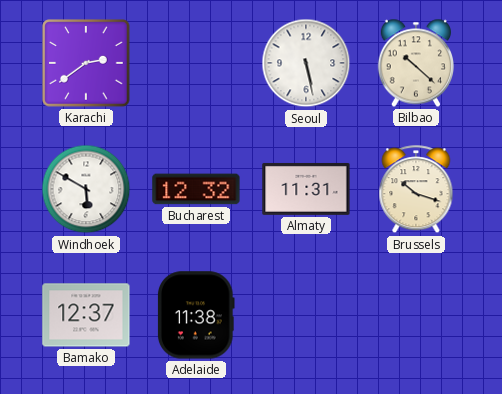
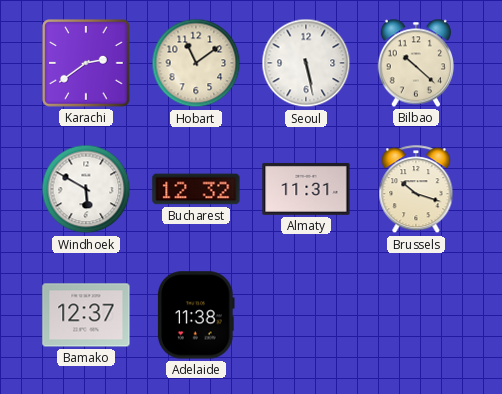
Hobart: none -> 11:09 (196, 63)
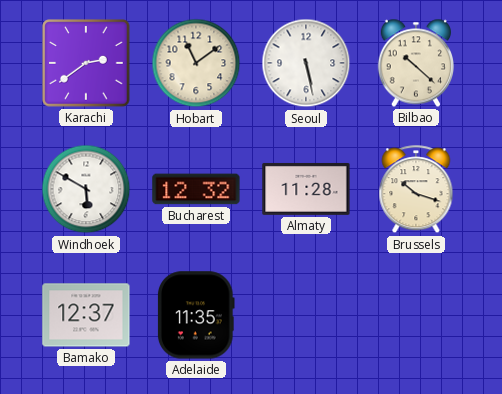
Almaty: 11:31 -> 11:28 (306, 189)
Adelaide: 11:38 -> 11:35 (196, 315)
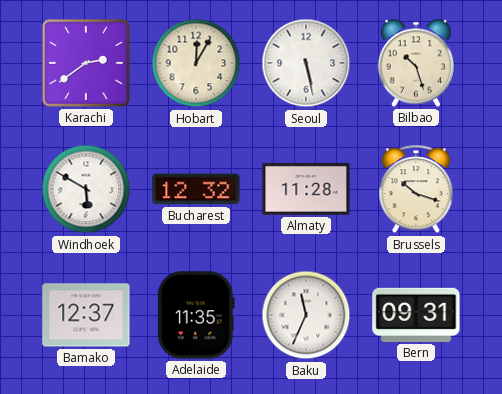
Hobart: 11:09 -> 12:05 (196, 63)
Bilbao: 10:22 -> 10:27 (415, 63)
Baku: none -> 11:34 (306, 315)
Bern: none -> 09:31 (416, 315)
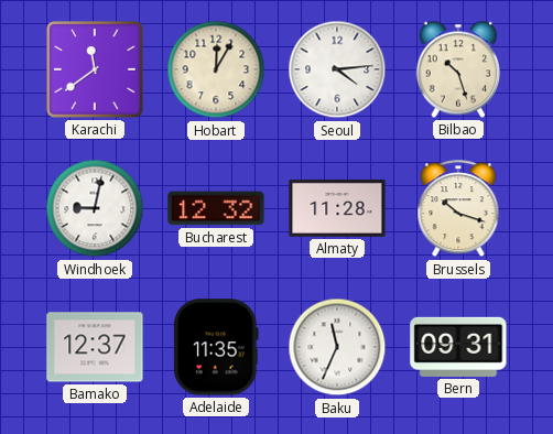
Karachi: 2:39 -> 11:39 (95, 69)
Seoul: 5:28 -> 4:14 (337, 69)
Windhoek: 5:50 -> 9:02 (95, 208)
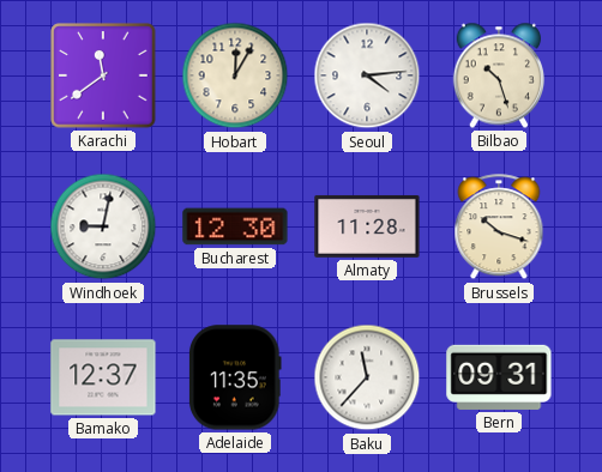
Bucharest: 12:32 -> 12:30 (235, 226)
Baku: 11:34 -> 11:37 (367, 377)
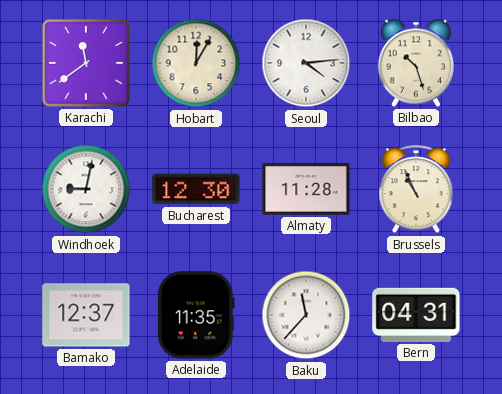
Brussels: 10:18 -> 10:56 (416, 190)
Bern: 09:31 -> 04:31 (416, 315)
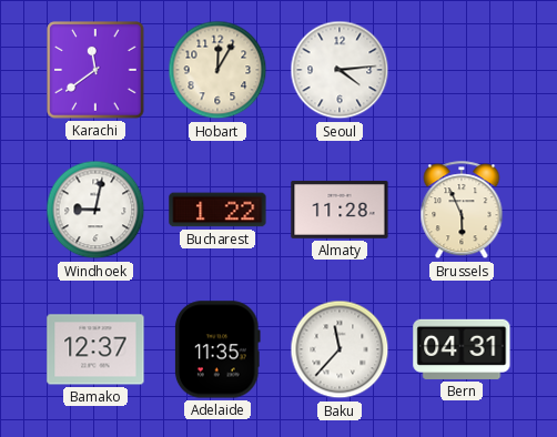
Bilbao: 10:27 -> none (415, 63)
Bucharest: 12:30 -> 1:22 (217, 210)
Brussels: 10:56 -> 5:56 (462, 211)
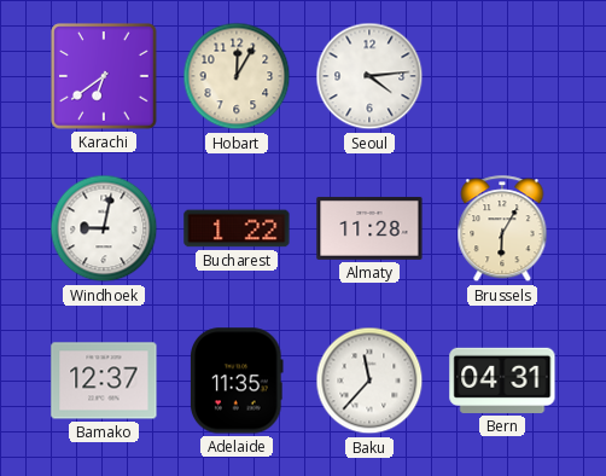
Karachi: 11:39 -> 6:39 (104, 76)
Brussels: 5:56 -> 6:05 (502, 230)
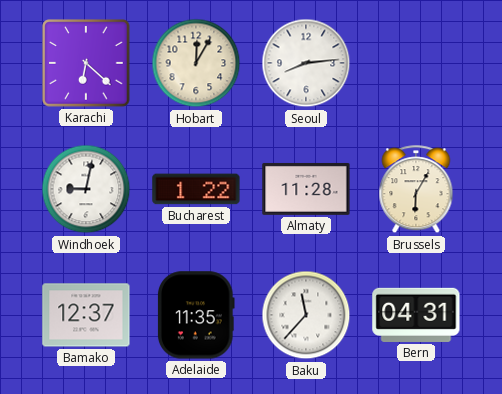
Karachi: 6:39 -> 6:22 (86, 63)
Seoul: 4:14 -> 8:14 (306, 63)
